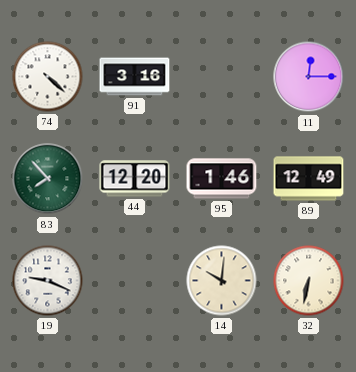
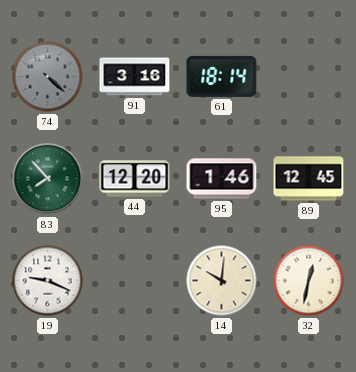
74 dial: white -> grey (48, 77)
61: none -> 18:14 (222, 76)
11: 12:15 -> none (309, 77)
89: 12:49 -> 12:45 (309, 179)
32: 6:32 -> 12:32 (309, 281)
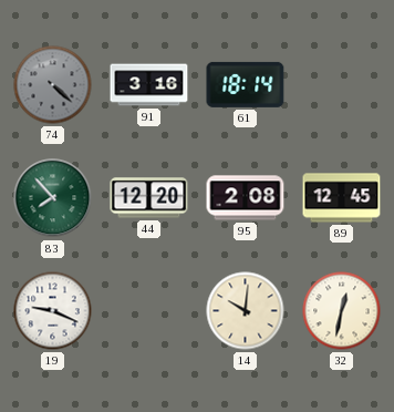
95: 1:46 -> 2:08 (246, 198)
